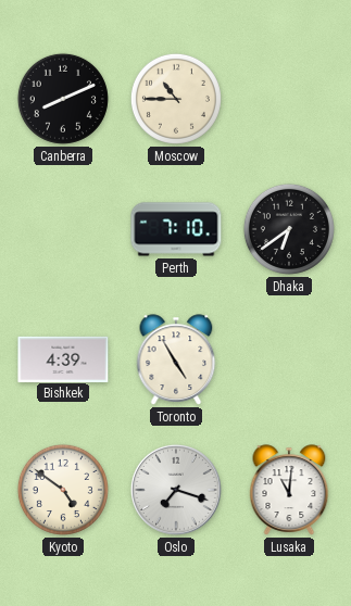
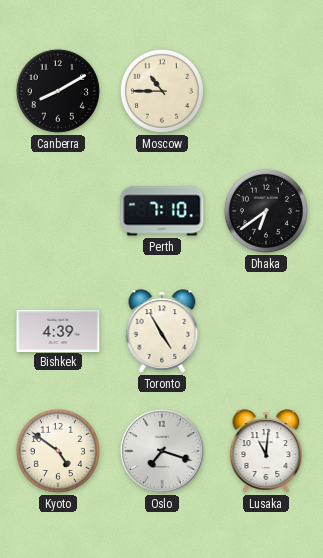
Canberra: 8:11 -> 8:10 (58, 91)
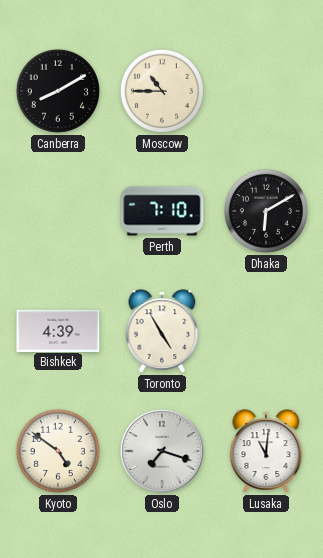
Dhaka: 6:39 -> 6:10 (266, 211)
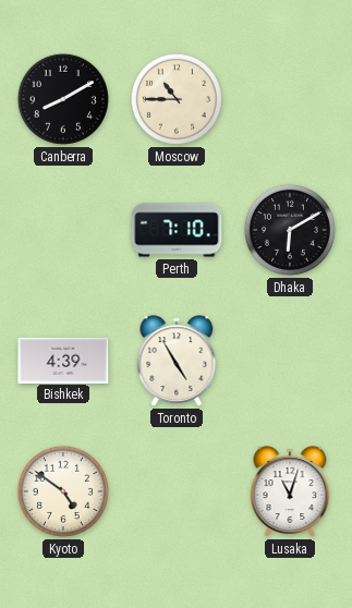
Oslo: 7:18 -> none (162, 451)
Lusaka: 11:01 -> 11:03 (290, 491)
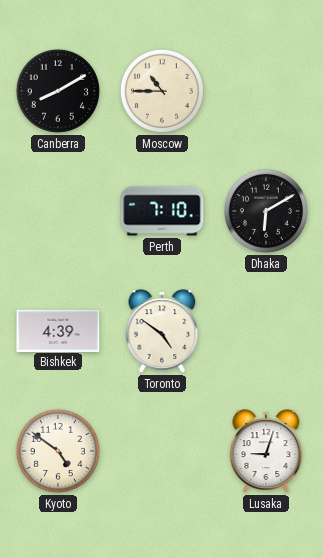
Toronto: 4:55 -> 4:51 (162, 331)
Lusaka: 11:03 -> 9:03 (266, 451)
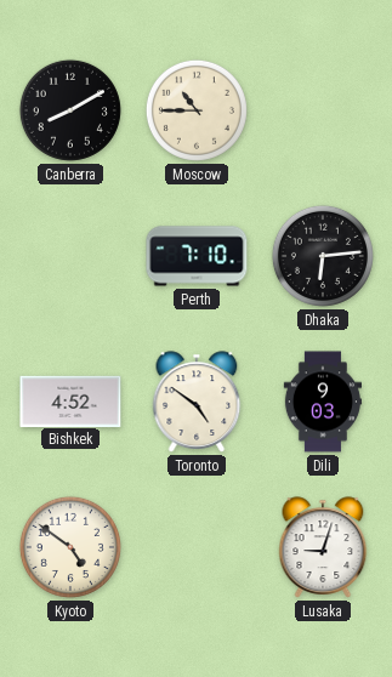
Dhaka: 6:10 -> 6:14 (323, 256)
Bishkek: 4:39 -> 4:52 (70, 400)
Dili: none -> 9:03 (322, 402)
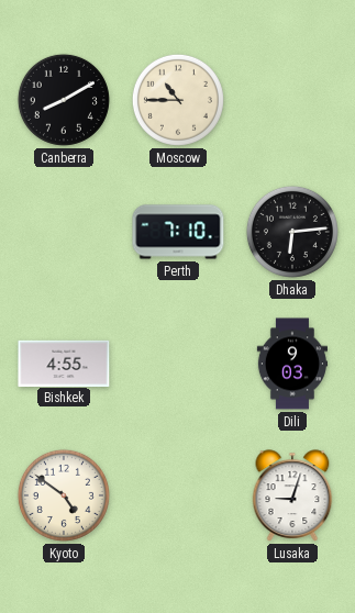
Bishkek: 4:52 -> 4:55 (64, 363)
Toronto: 4:51 -> none (197, 402)
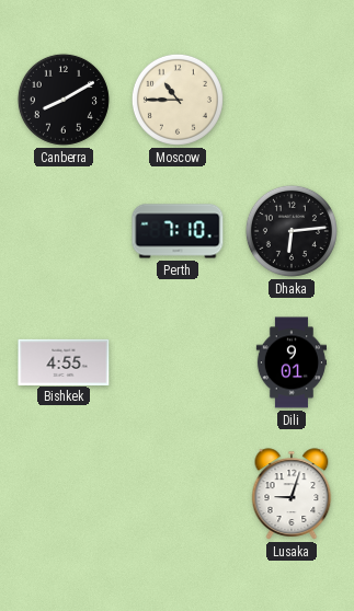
Dili: 9:03 -> 9:01 (290, 362)
Kyoto: 4:51 -> none (64, 495)
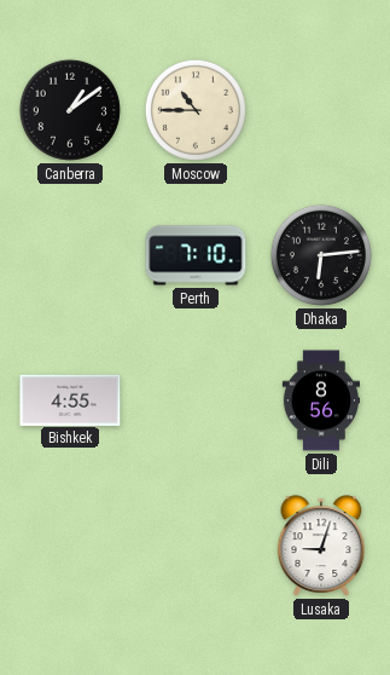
Canberra: 8:10 -> 1:09 (70, 110)
Dili: 9:01 -> 8:56 (320, 400)
